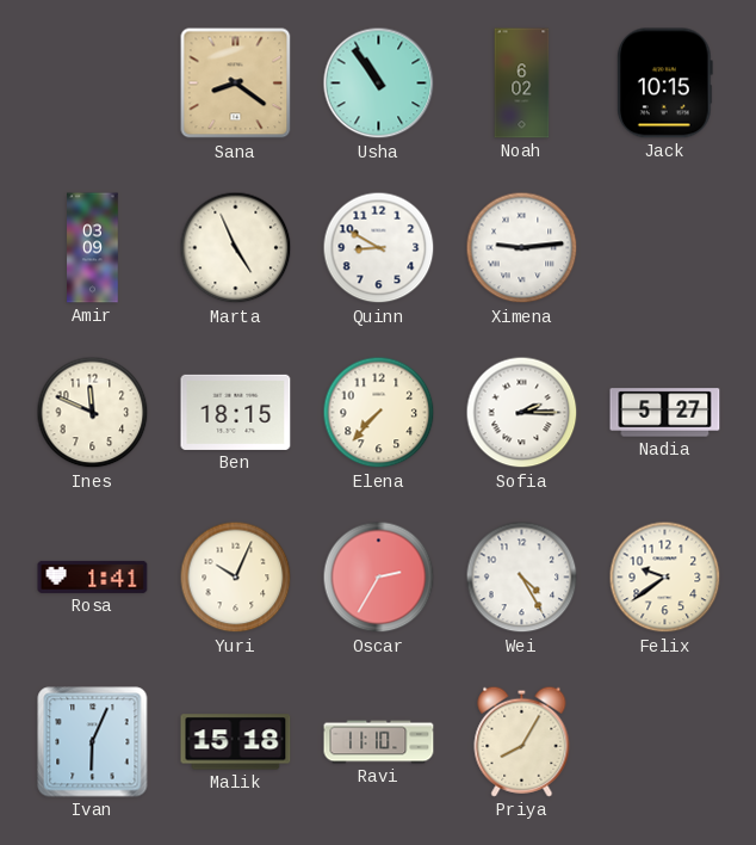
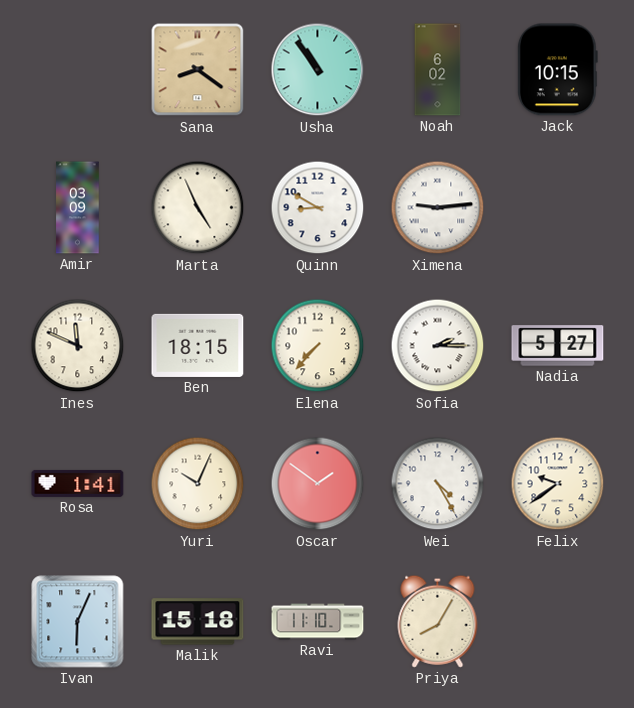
Oscar: 2:35 -> 1:51 (318, 484)
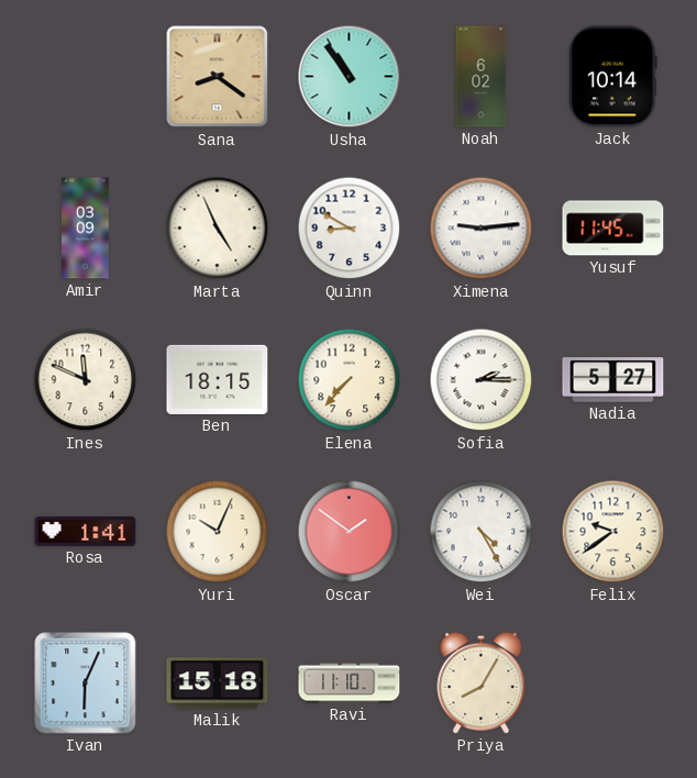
Jack: 10:15 -> 10:14 (612, 77)
Yusuf: none -> 11:45 (613, 229)
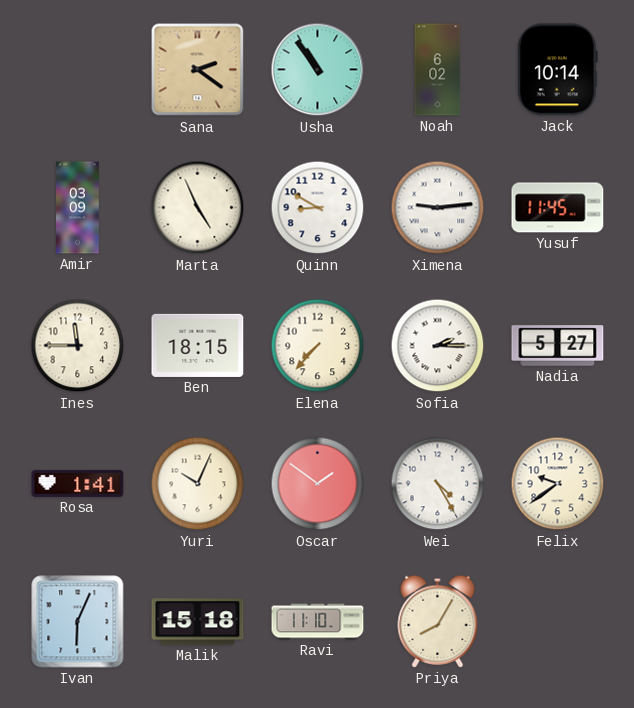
Sana: 8:21 -> 2:21 (198, 70)
Ines: 11:49 -> 11:45 (78, 346)
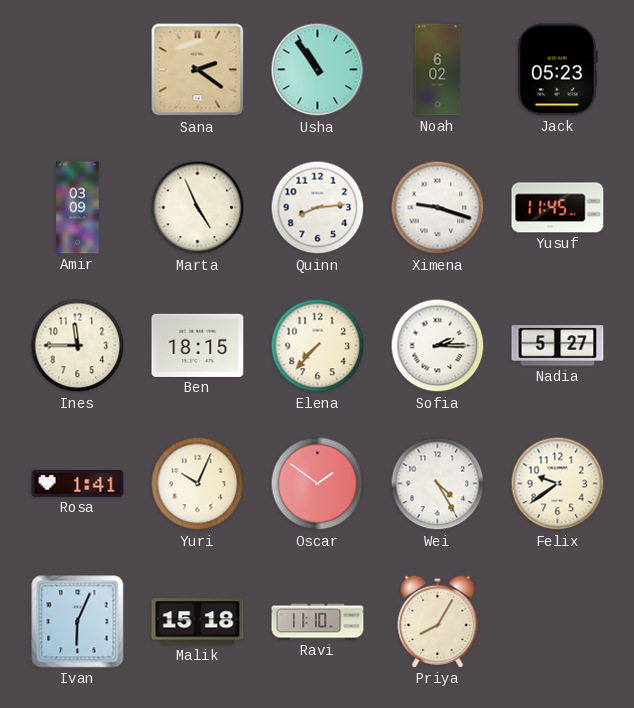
Jack: 10:14 -> 05:23 (557, 70)
Quinn: 8:50 -> 8:14 (318, 208)
Ximena: 9:14 -> 9:18 (438, 208)
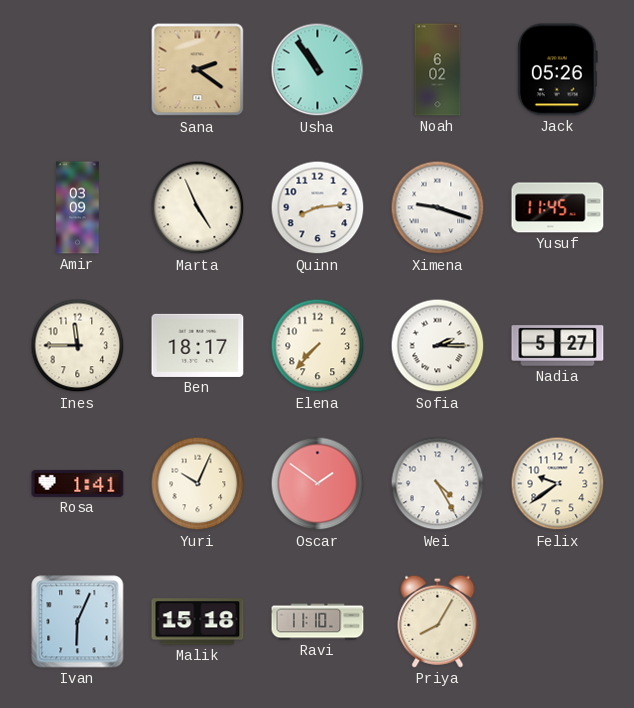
Jack: 05:23 -> 05:26 (557, 70)
Ben: 18:15 -> 18:17 (198, 345)
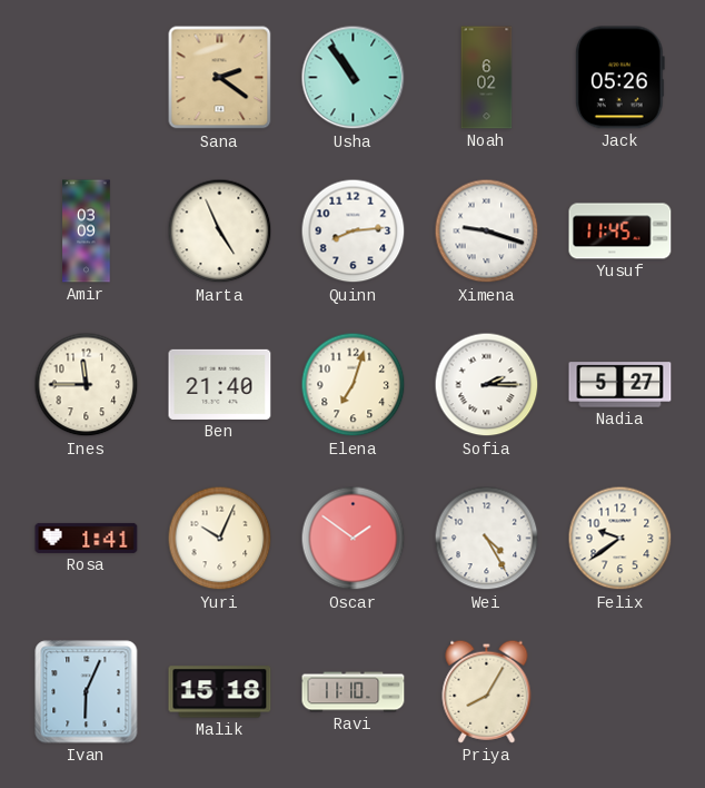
Ben: 18:17 -> 21:40 (220, 384)
Elena: 7:37 -> 7:03 (354, 385)
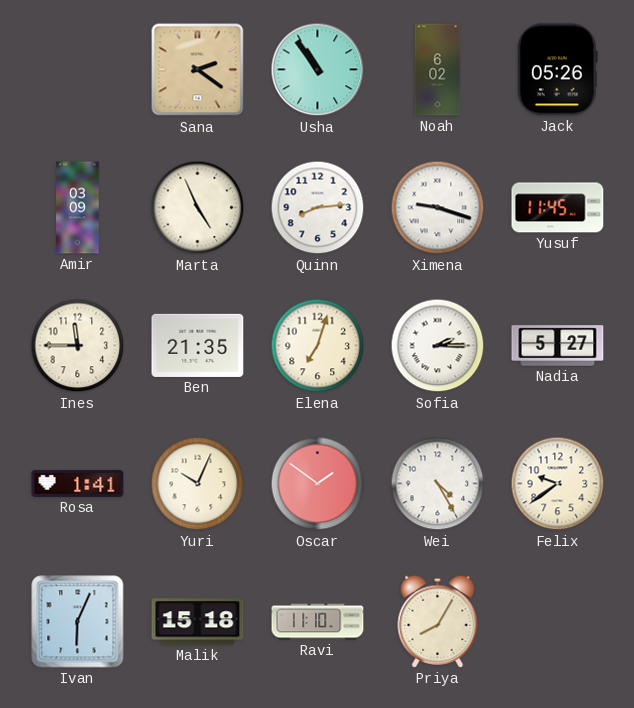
Ben: 21:40 -> 21:35 (198, 345)
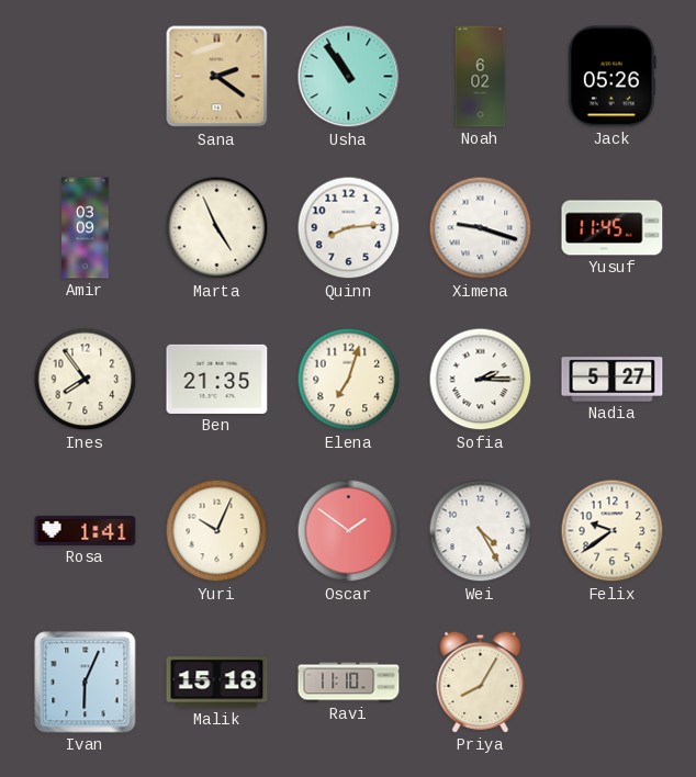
Ines: 11:45 -> 7:54 (86, 380)
